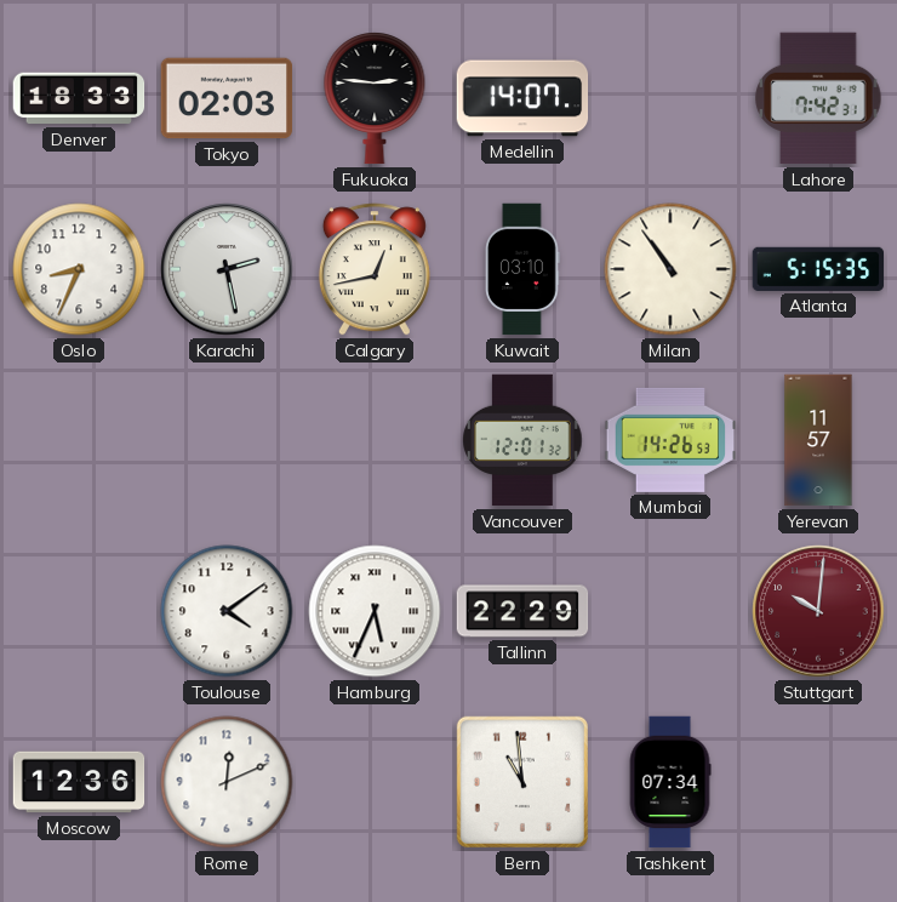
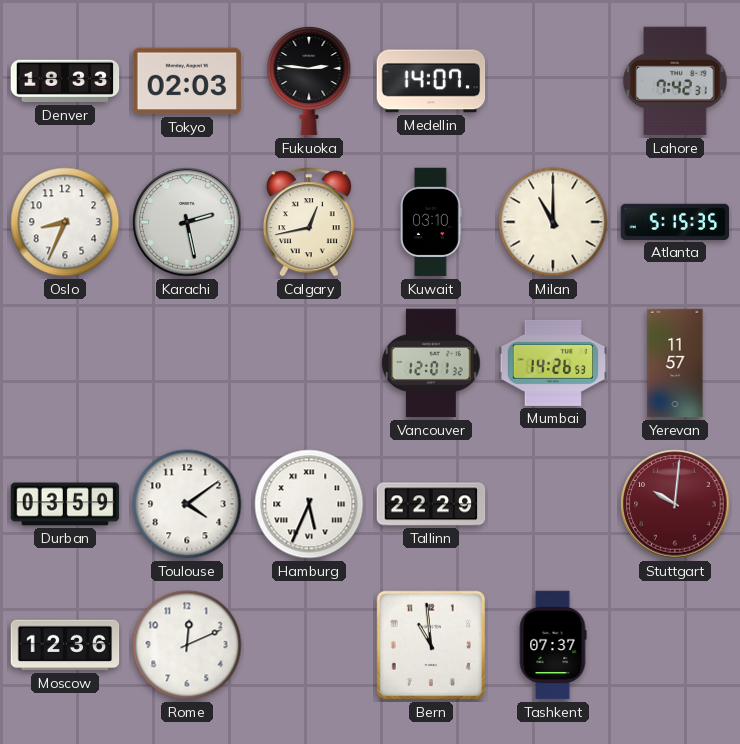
Milan: 10:54 -> 11:00 (553, 222)
Durban: none -> 03:59 (65, 504)
Tashkent: 07:34 -> 07:37 (553, 645)
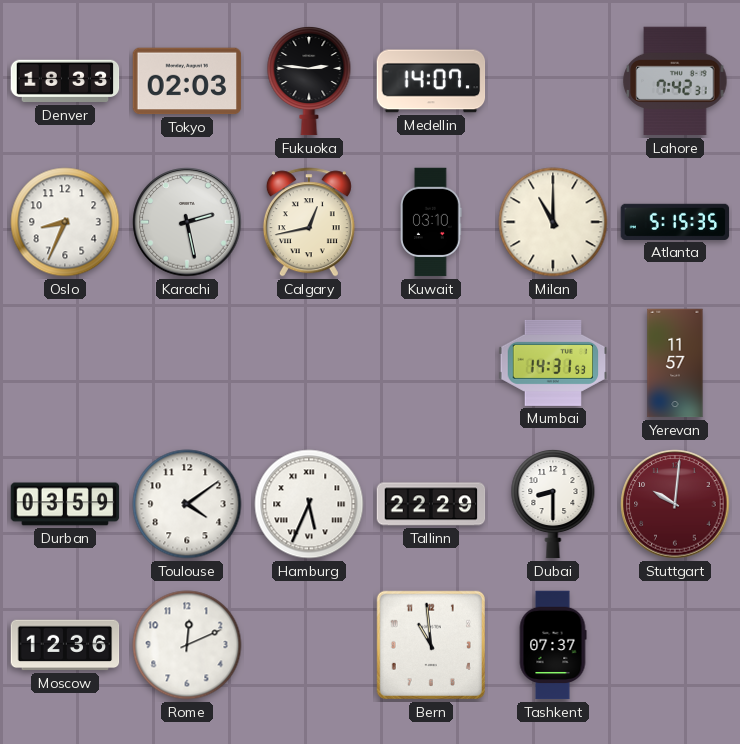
Vancouver: 12:01 -> none (431, 363)
Mumbai: 14:26 -> 14:31 (553, 363)
Dubai: none -> 8:30 (553, 505)
